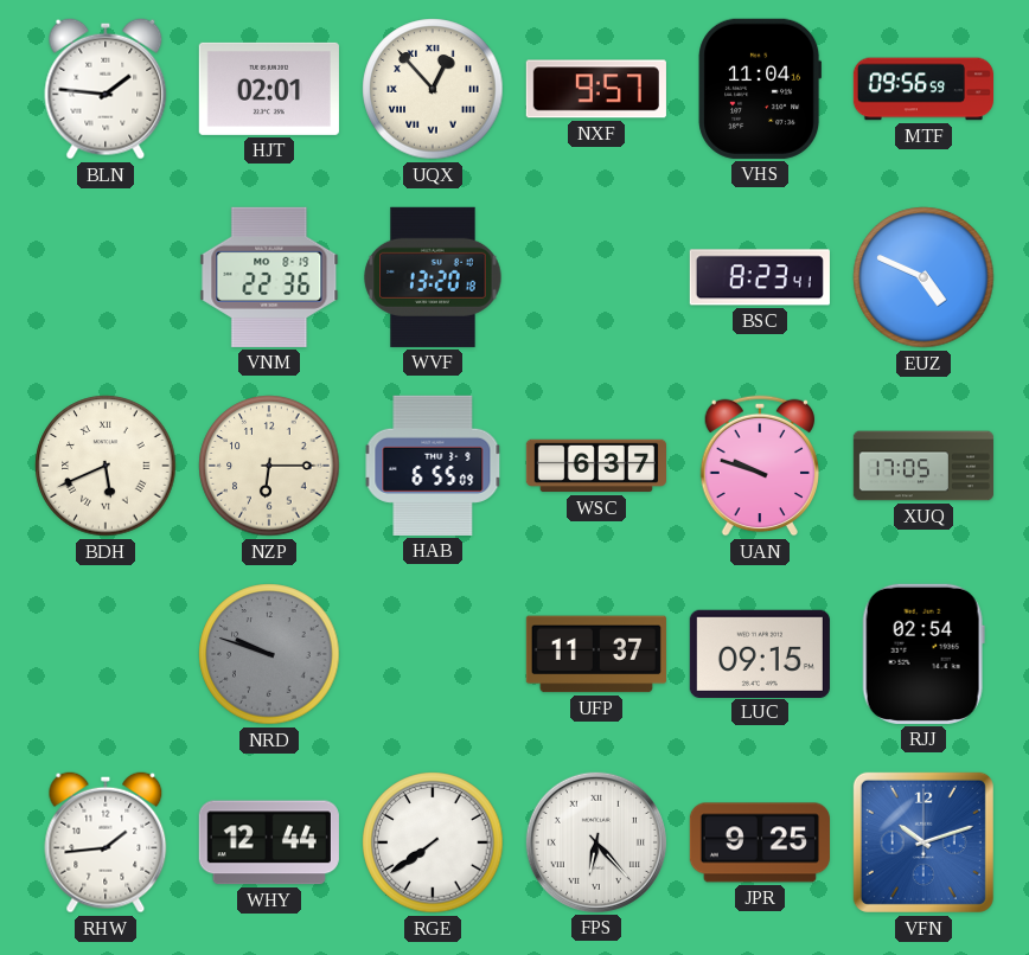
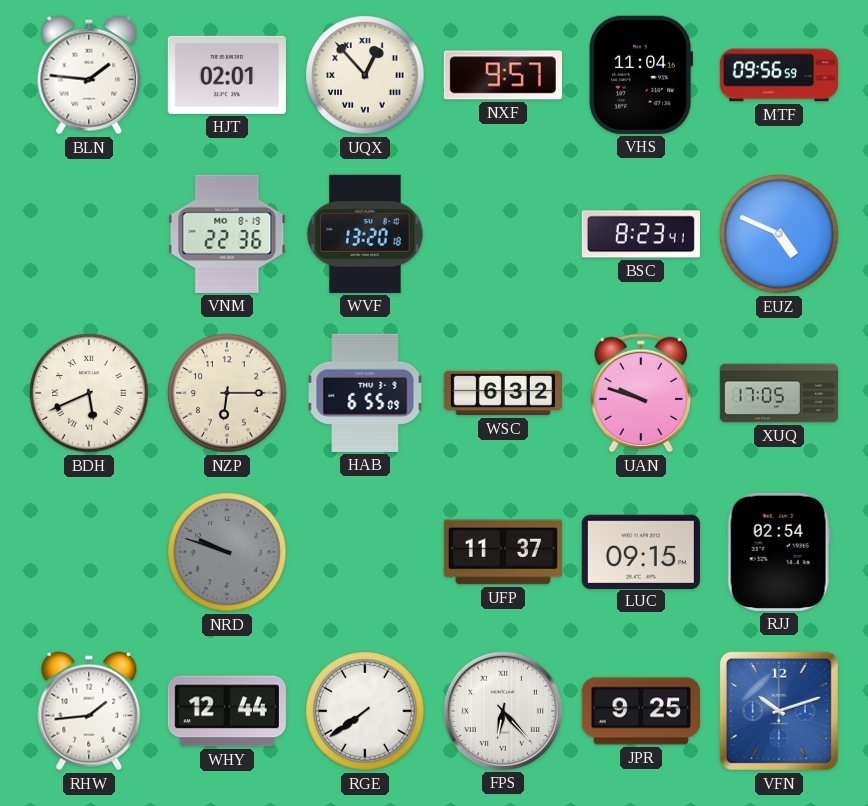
WSC: 6:37 -> 6:32 (502, 393)
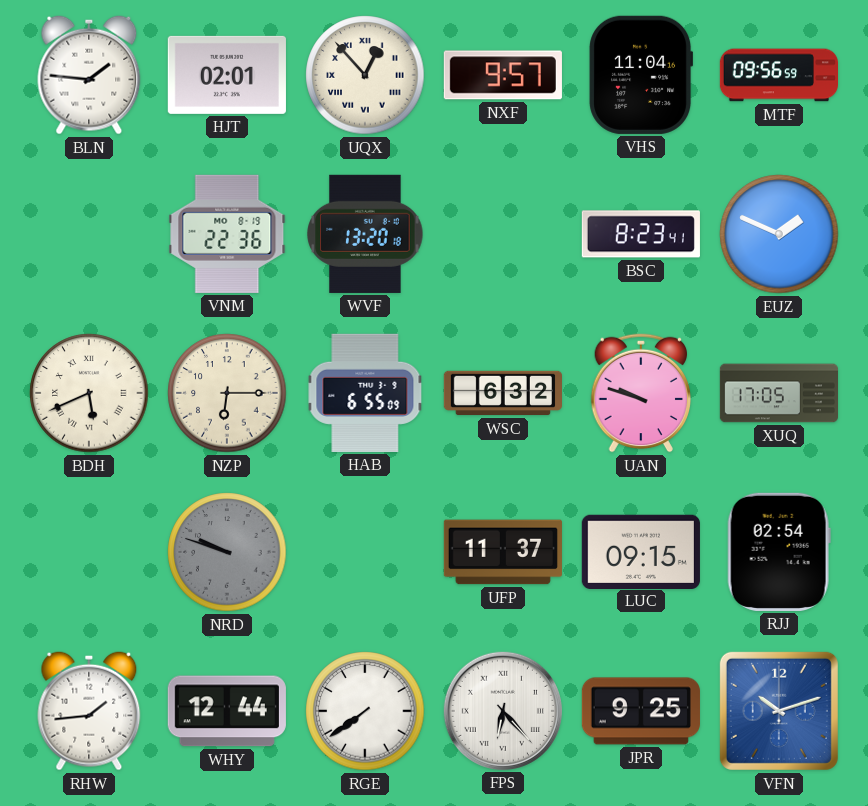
EUZ: 4:49 -> 1:49 (779, 234)
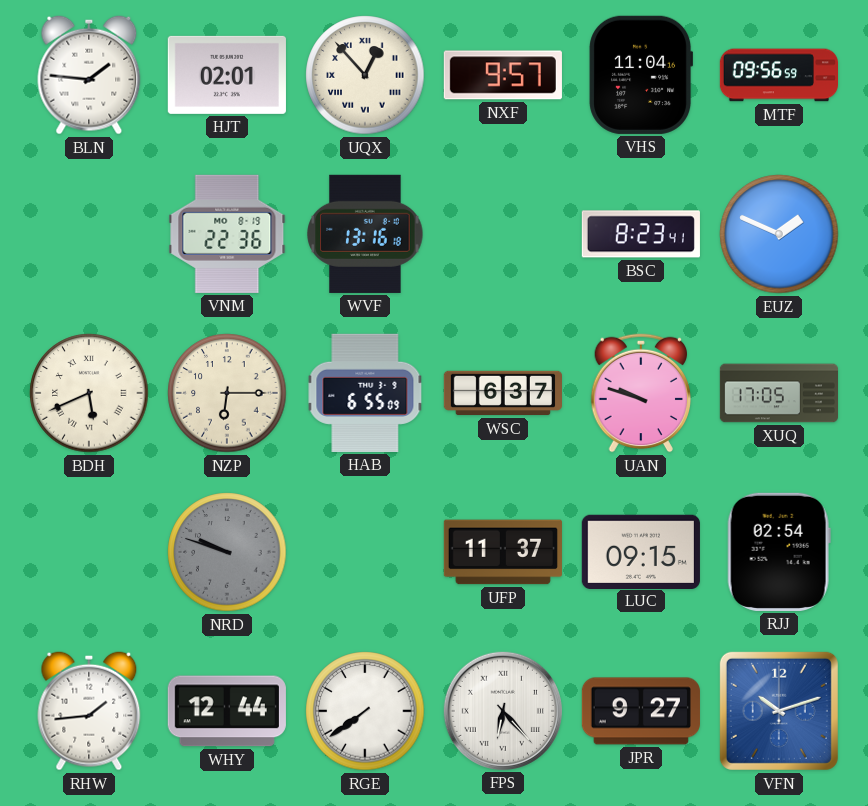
WVF: 13:20 -> 13:16 (365, 234)
WSC: 6:32 -> 6:37 (502, 393)
JPR: 9:25 -> 9:27 (641, 711)
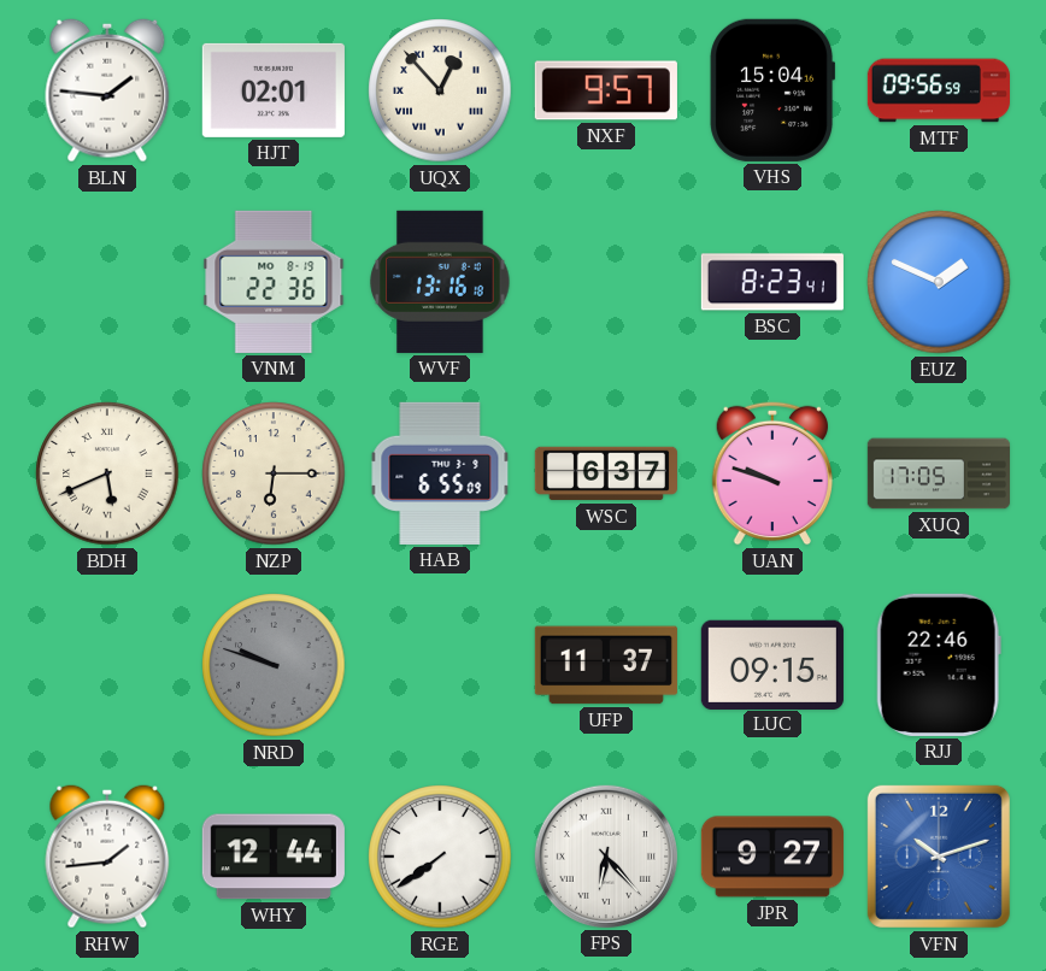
VHS: 11:04 -> 15:04 (771, 90)
RJJ: 02:54 -> 22:46 (939, 665)
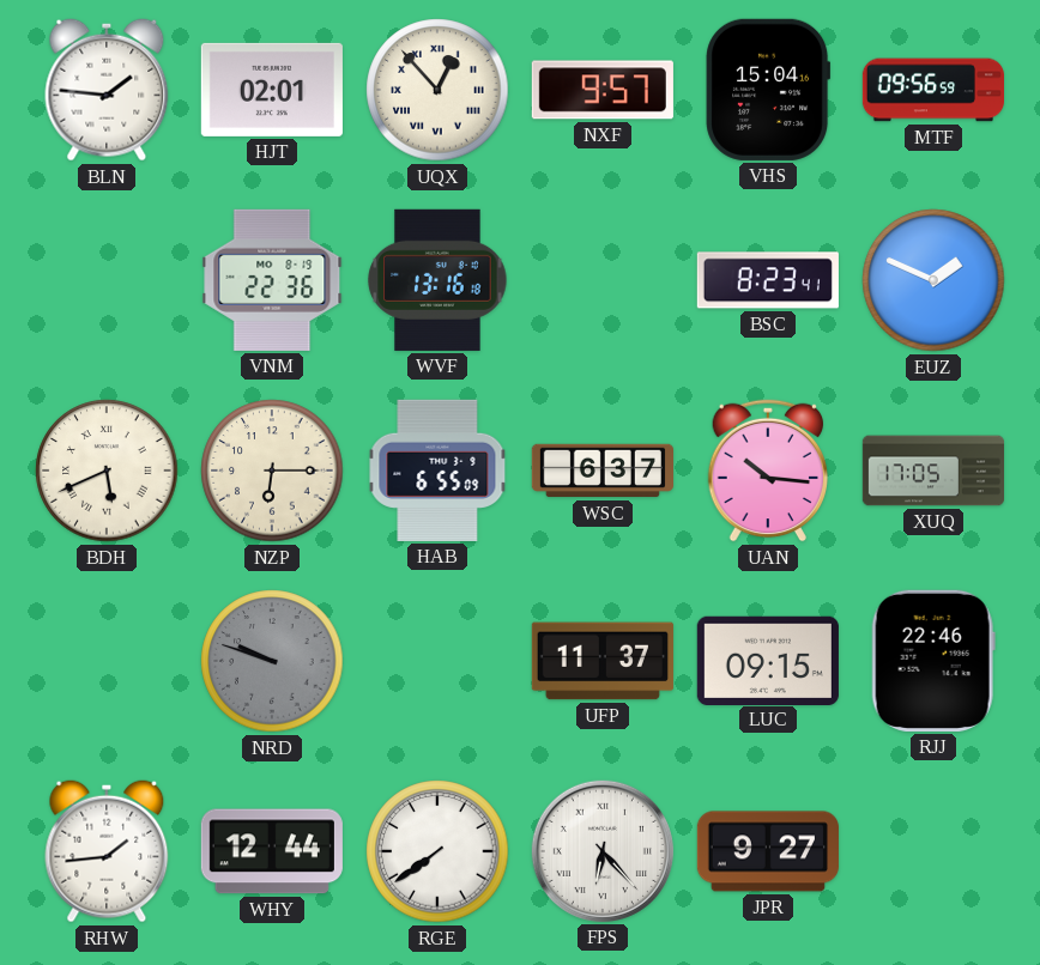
UAN: 9:48 -> 10:16 (768, 471)
VFN: 10:12 -> none (939, 857)
